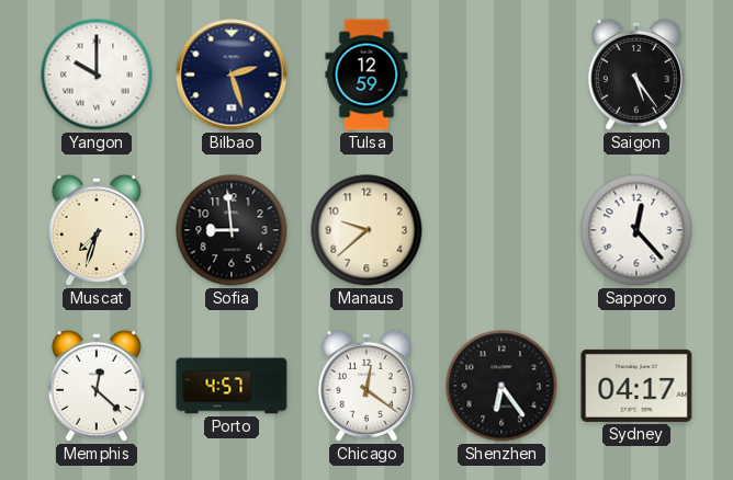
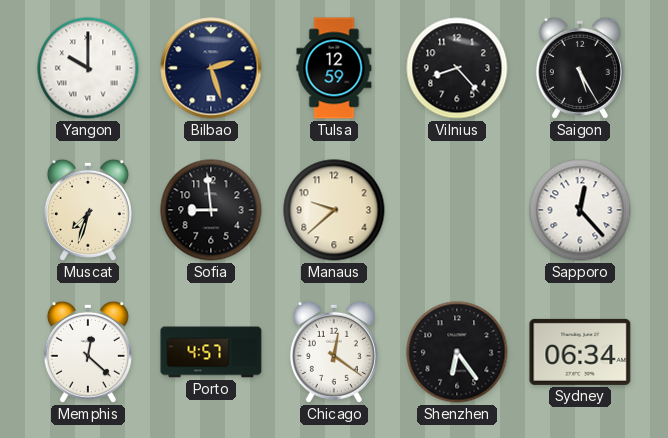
Vilnius: none -> 8:23 (457, 68)
Saigon: 5:24 -> 5:25 (580, 68)
Sydney: 04:17 -> 06:34 (580, 352)
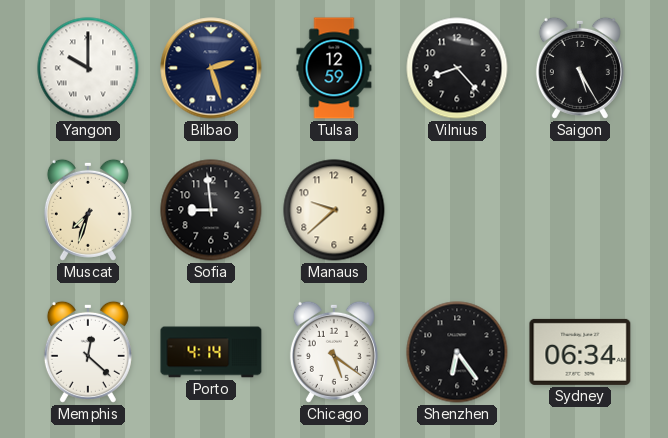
Sapporo: 12:23 -> none (580, 210)
Porto: 4:57 -> 4:14 (211, 352)
Chicago: 12:21 -> 5:21 (334, 352)
